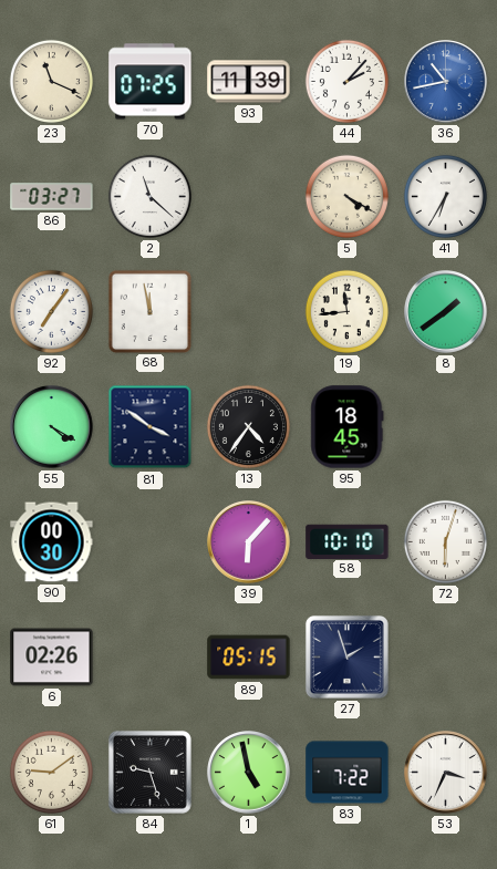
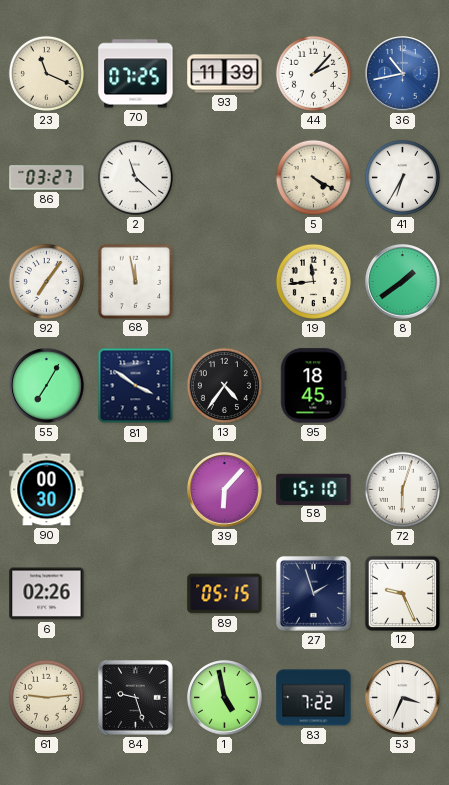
55: 4:20 -> 7:05 (47, 386)
58: 10:10 -> 15:10 (314, 489)
12: none -> 9:26 (402, 593)
61: 9:09 -> 9:14 (46, 697)
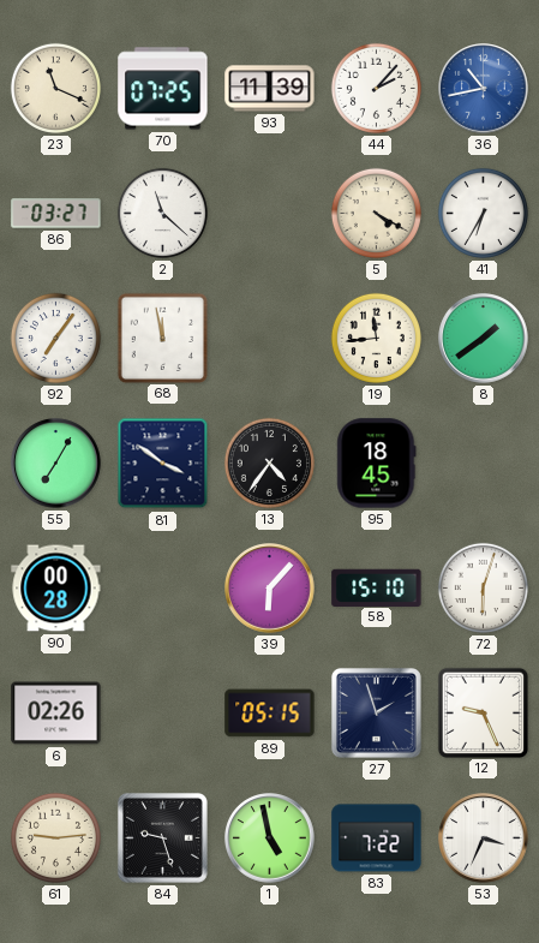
90: 00:30 -> 00:28 (56, 589)
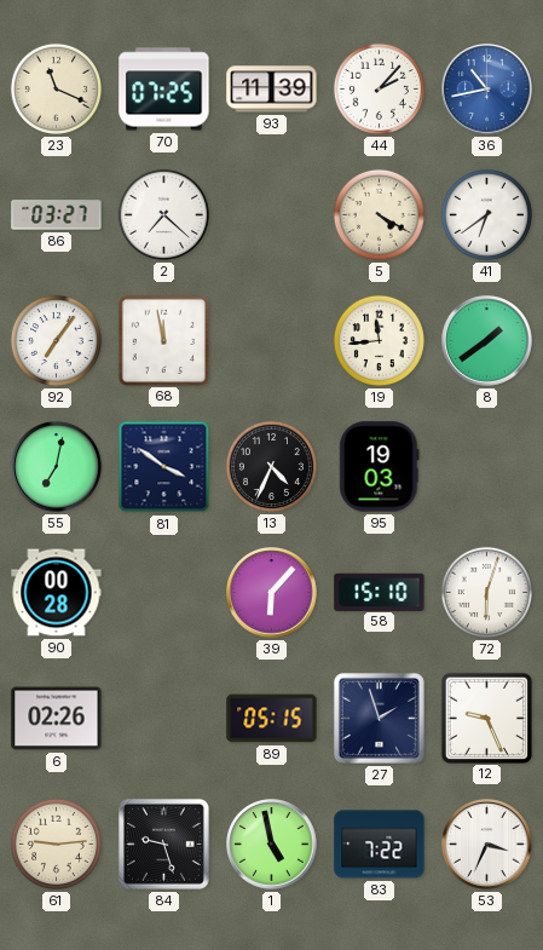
2: 11:22 -> 7:22 (163, 214)
41: 6:35 -> 6:39 (486, 214)
55: 7:05 -> 7:02 (57, 467)
13: 4:36 -> 4:34 (271, 466)
95: 18:45 -> 19:03 (380, 467)
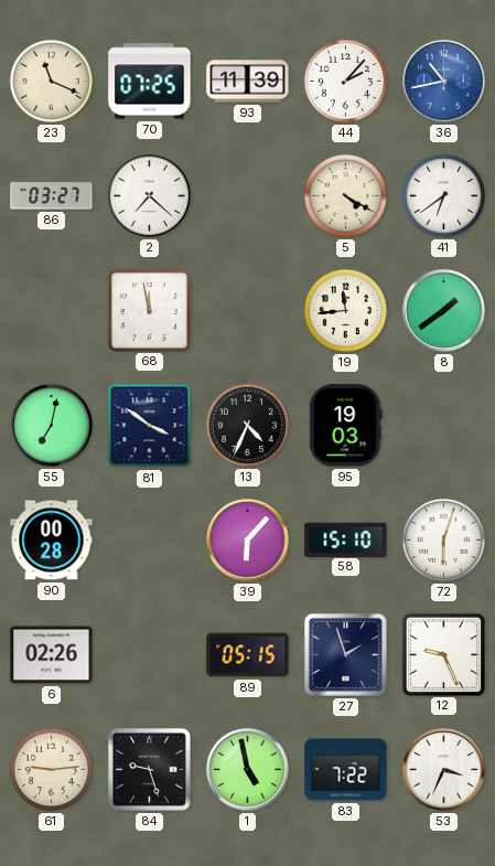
92: 7:06 -> none (56, 340)
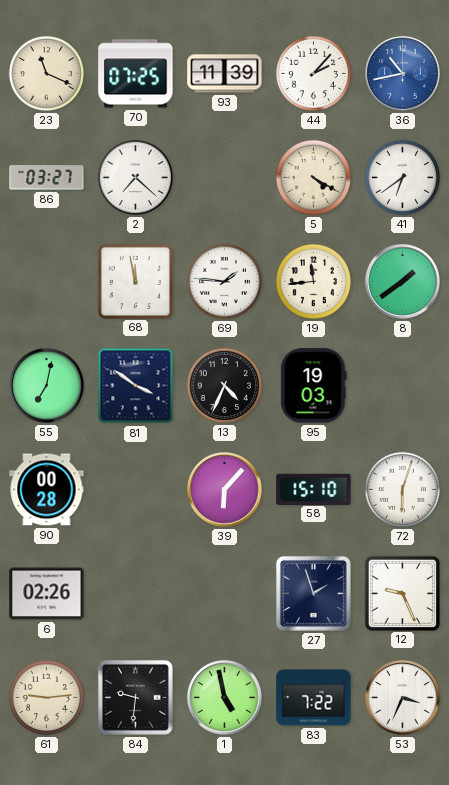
69: none -> 1:46 (224, 281)
89: 05:15 -> none (248, 655)
84: 9:27 -> 9:31 (135, 697)
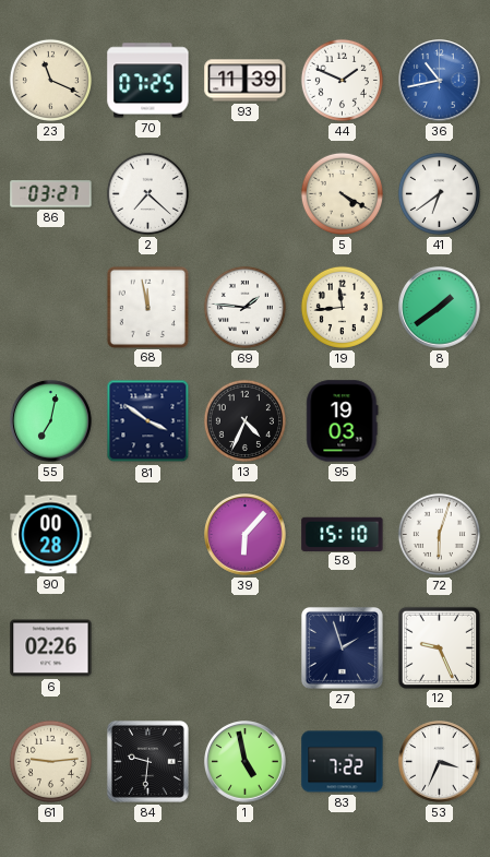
44: 2:07 -> 1:49 (342, 80)
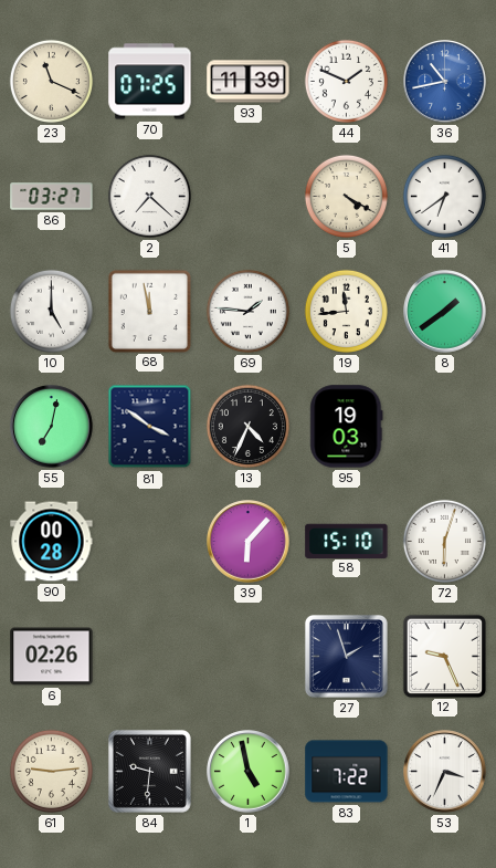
10: none -> 5:00 (51, 311)
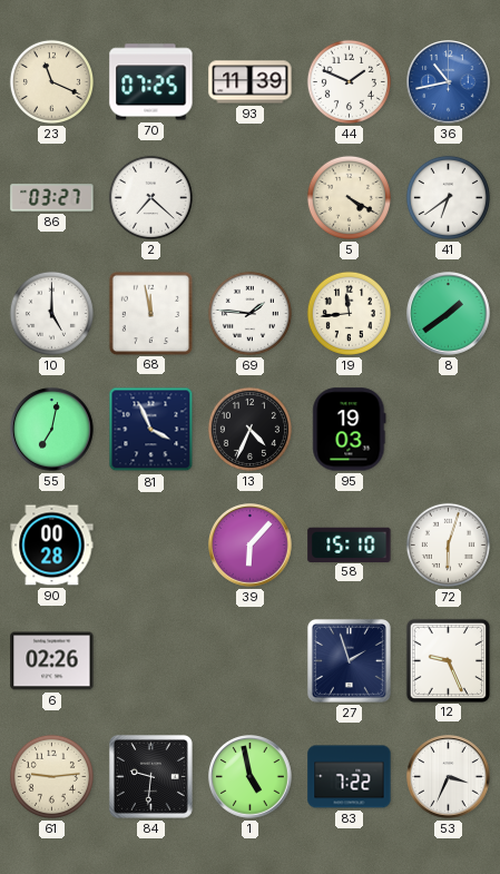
81: 3:51 -> 3:56 (151, 430)
